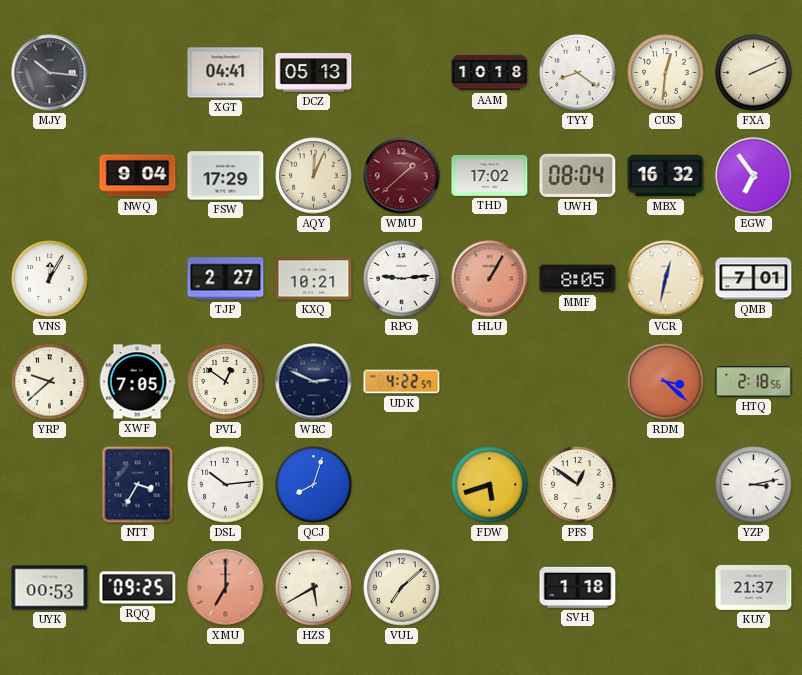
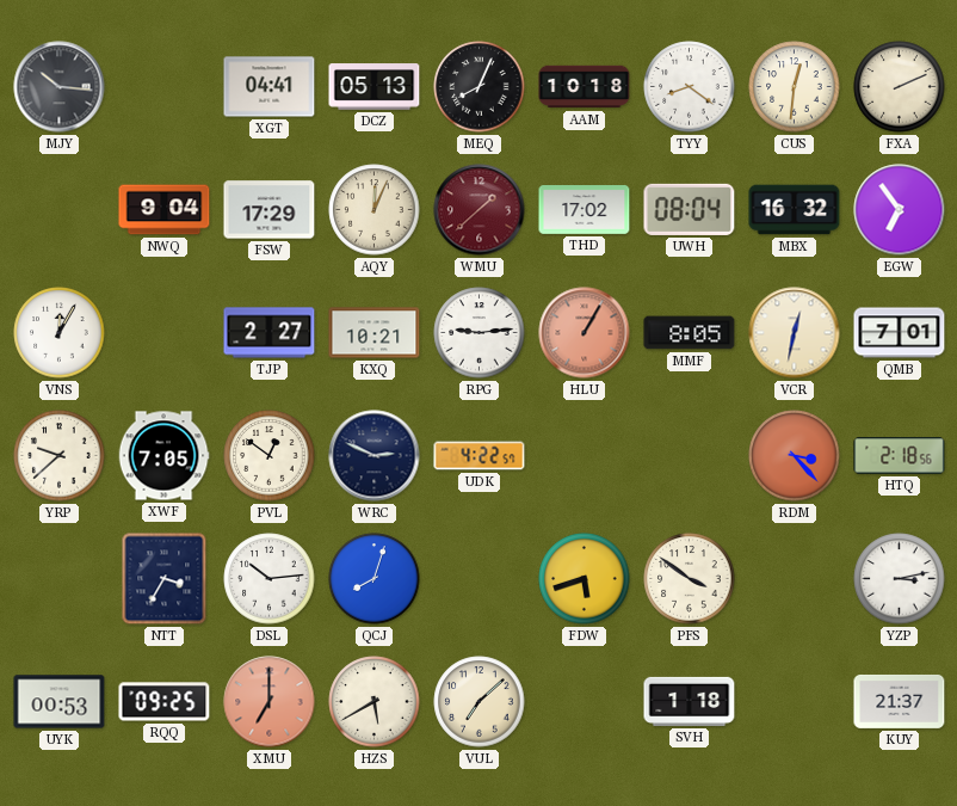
MEQ: none -> 8:04 (480, 87)
RDM: 3:22 -> 3:23 (795, 456)
PFS: 12:51 -> 3:51 (690, 579)
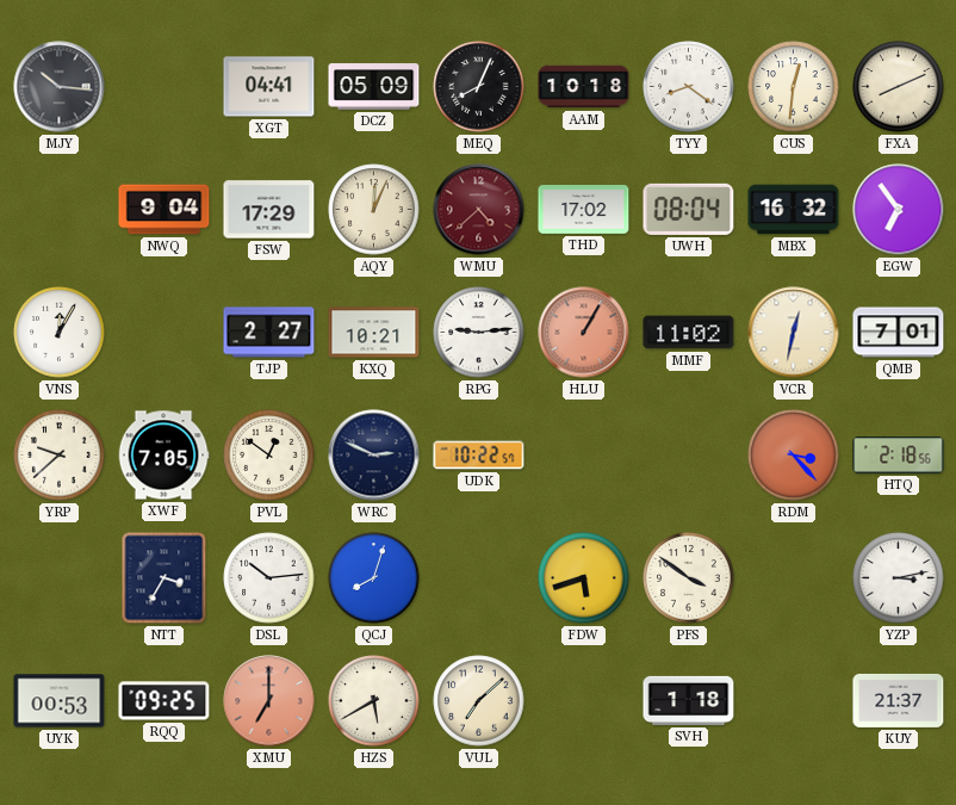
DCZ: 05:13 -> 05:09 (374, 87)
FXA: 2:11 -> 8:11 (899, 87)
WMU: 1:38 -> 4:38 (479, 210)
MMF: 8:05 -> 11:02 (689, 333)
UDK: 4:22 -> 10:22 (479, 456)
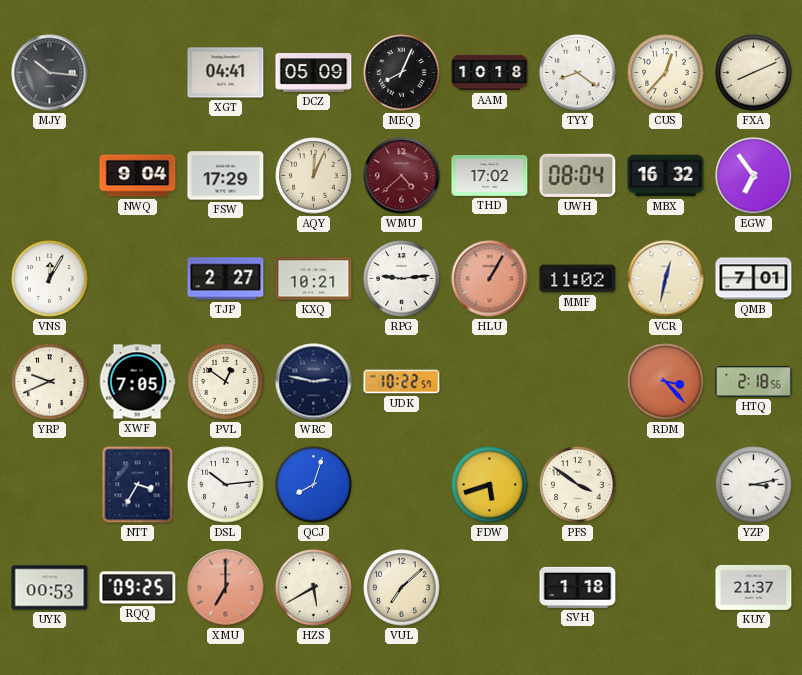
CUS: 12:31 -> 12:37 (666, 73)
YRP: 9:38 -> 9:41 (50, 382)
WRC: 2:49 -> 2:47 (314, 382)
